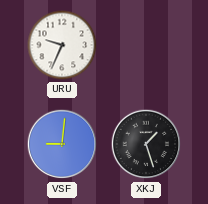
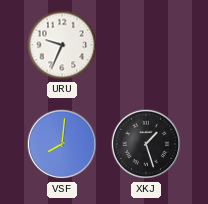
VSF: 9:01 -> 8:01 (62, 144)
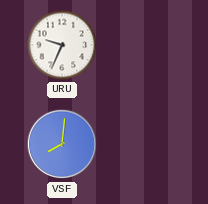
XKJ: 1:27 -> none (146, 144)
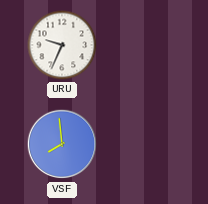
VSF: 8:01 -> 7:59 (62, 144)
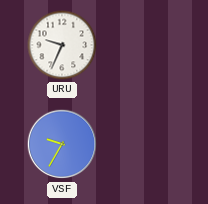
VSF: 7:59 -> 9:35 (62, 144)
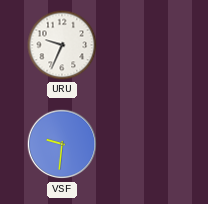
VSF: 9:35 -> 9:31 (62, 144)
